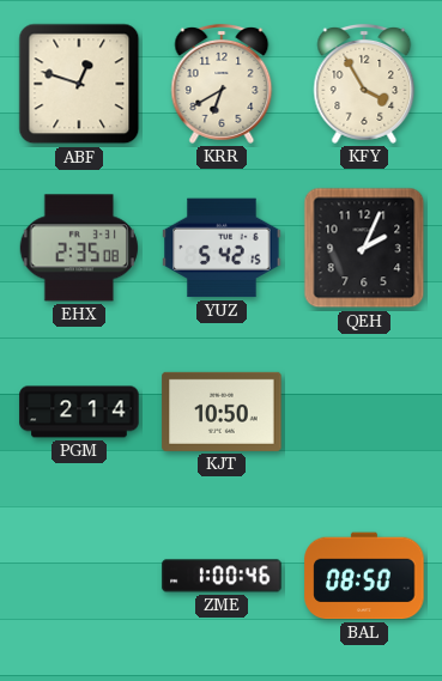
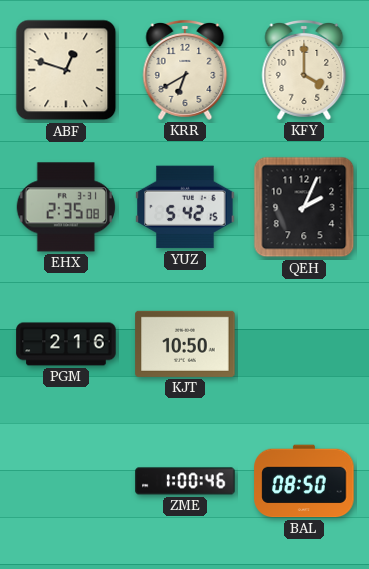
KFY: 3:55 -> 4:00 (304, 70)
PGM: 2:14 -> 2:16 (66, 344)
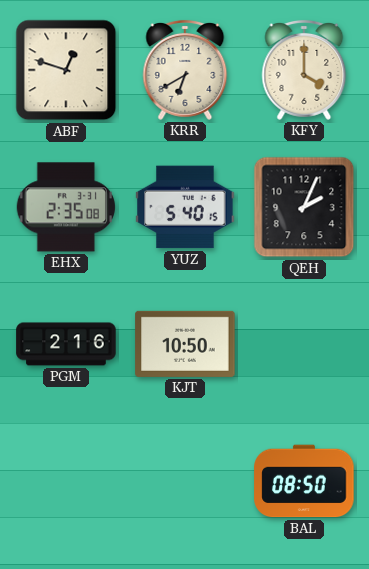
YUZ: 5:42 -> 5:40 (185, 207)
ZME: 1:00 -> none (185, 481)
